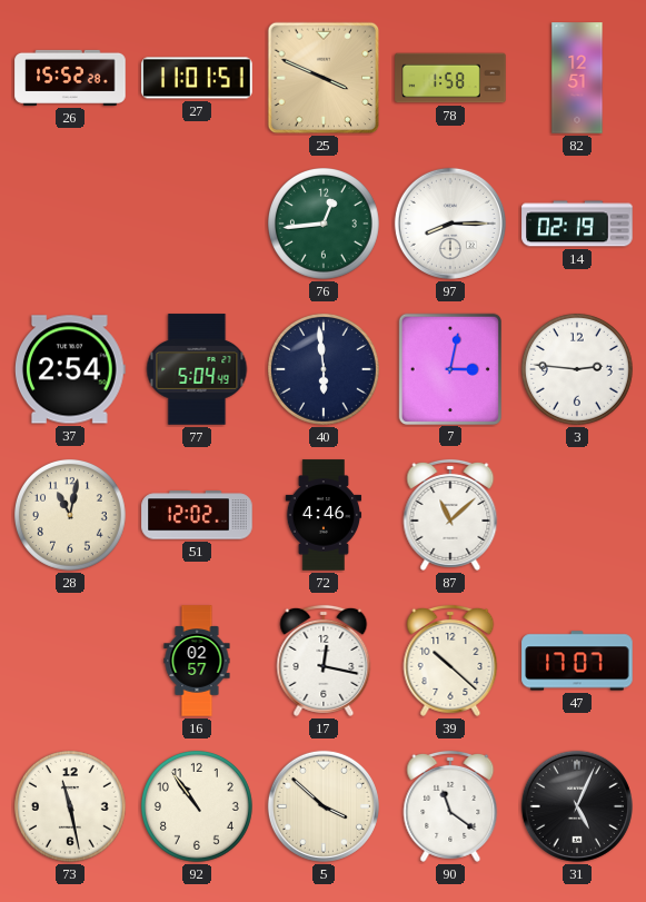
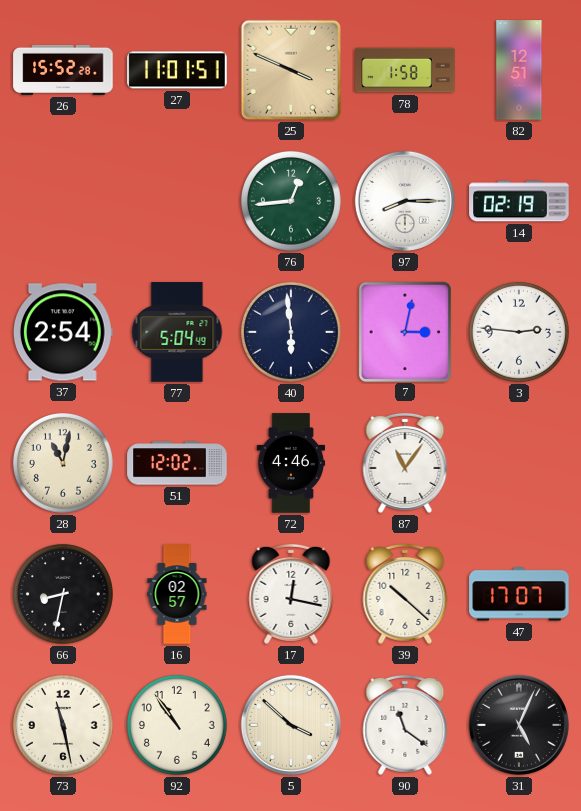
87: 11:08 -> 11:06 (405, 463)
66: none -> 8:32 (63, 594)
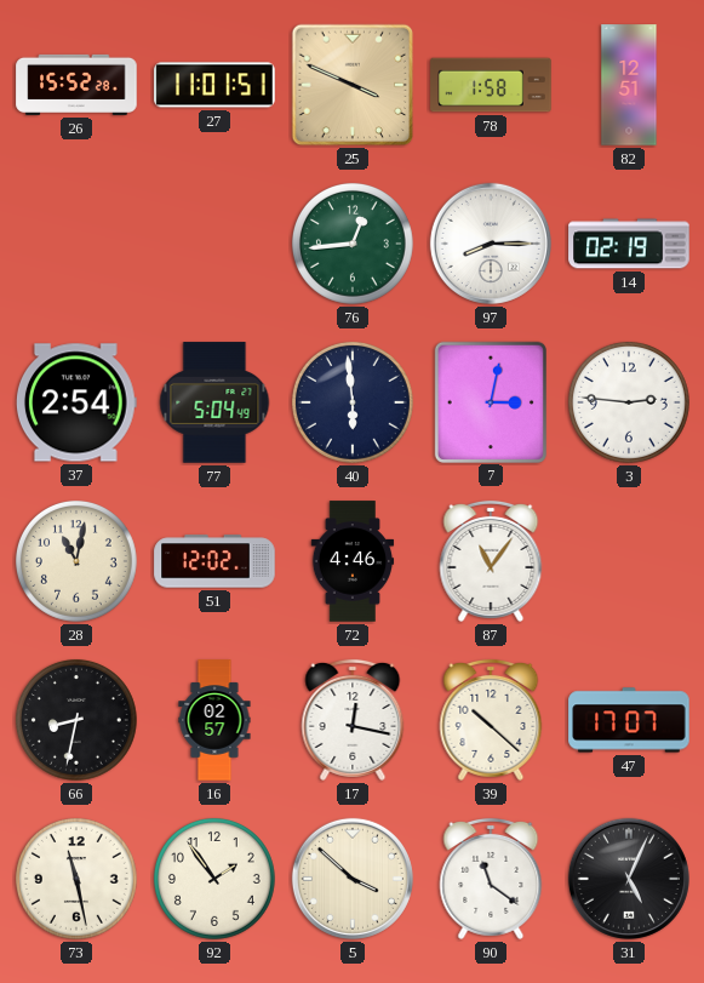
92: 10:54 -> 1:54 (214, 879)
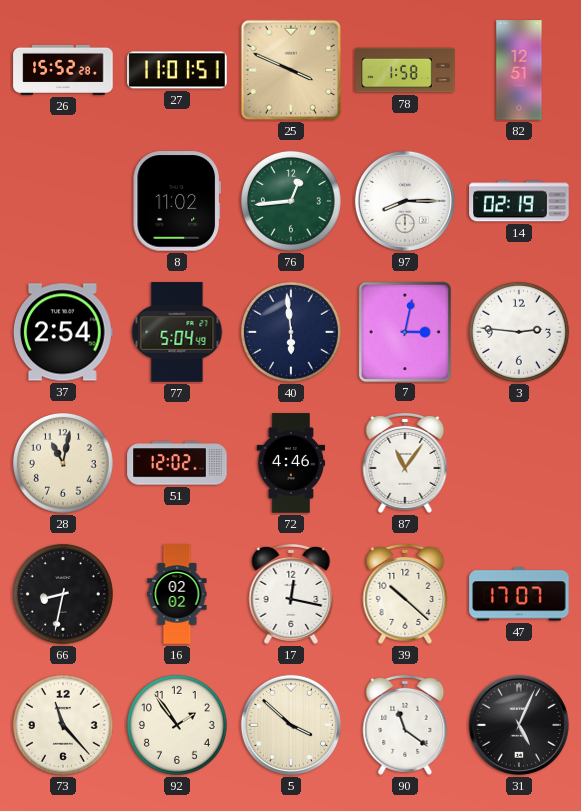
8: none -> 11:02 (176, 201)
16: 02:57 -> 02:02 (177, 594)
73: 11:28 -> 11:23 (63, 725)
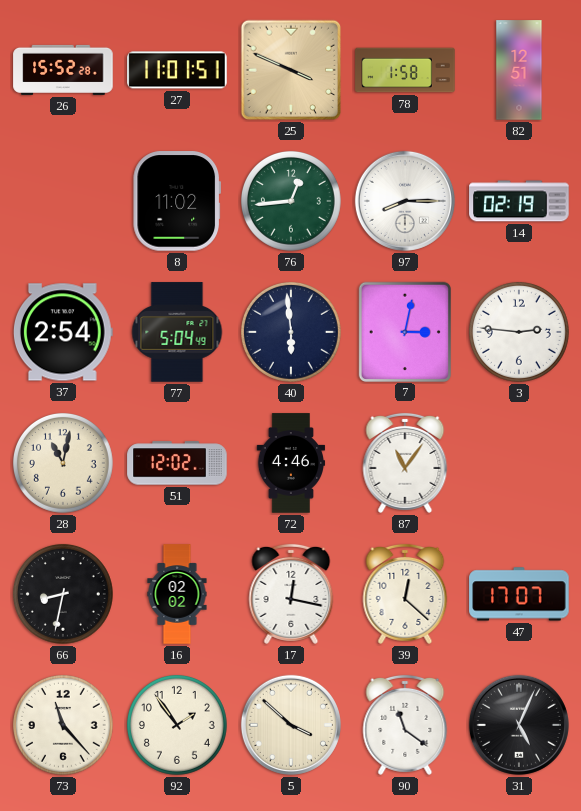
39: 10:22 -> 12:22 (405, 594)
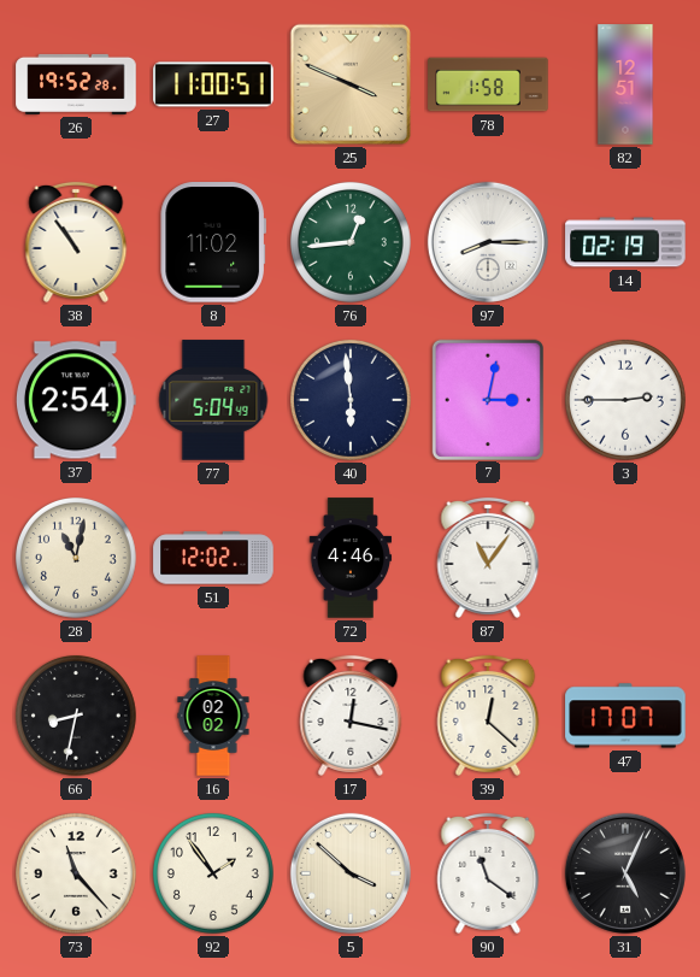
26: 15:52 -> 19:52 (76, 84)
27: 11:01 -> 11:00 (213, 84)
38: none -> 10:54 (76, 242)
3: 2:46 -> 2:45 (625, 400)
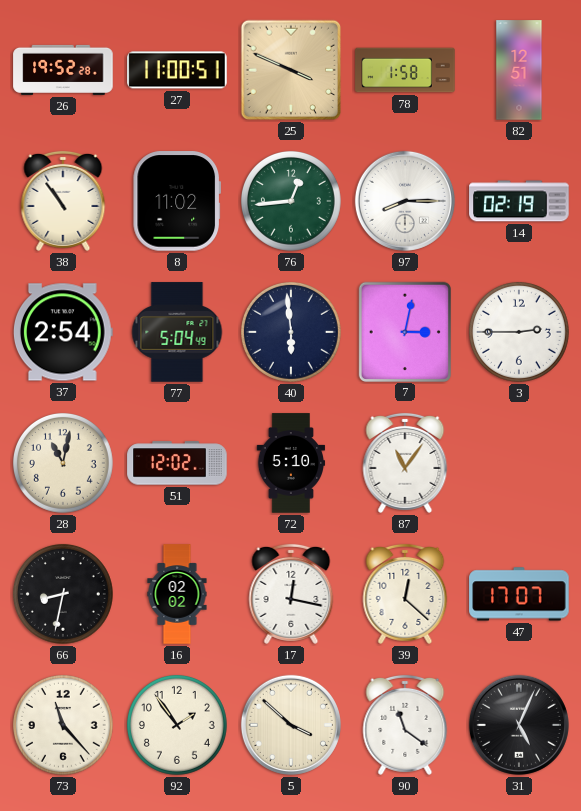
72: 4:46 -> 5:10 (291, 463)
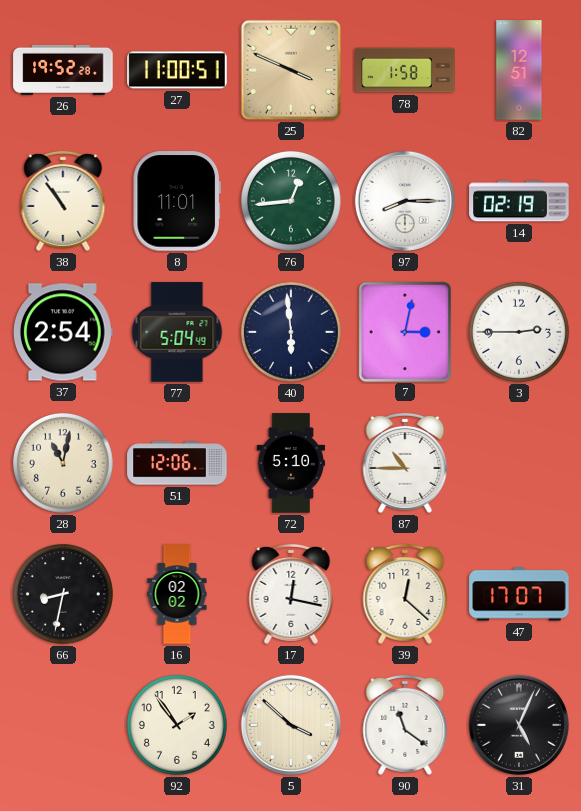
8: 11:02 -> 11:01 (176, 201)
51: 12:02 -> 12:06 (177, 463)
87: 11:06 -> 10:45 (405, 463)
73: 11:23 -> none (63, 725)
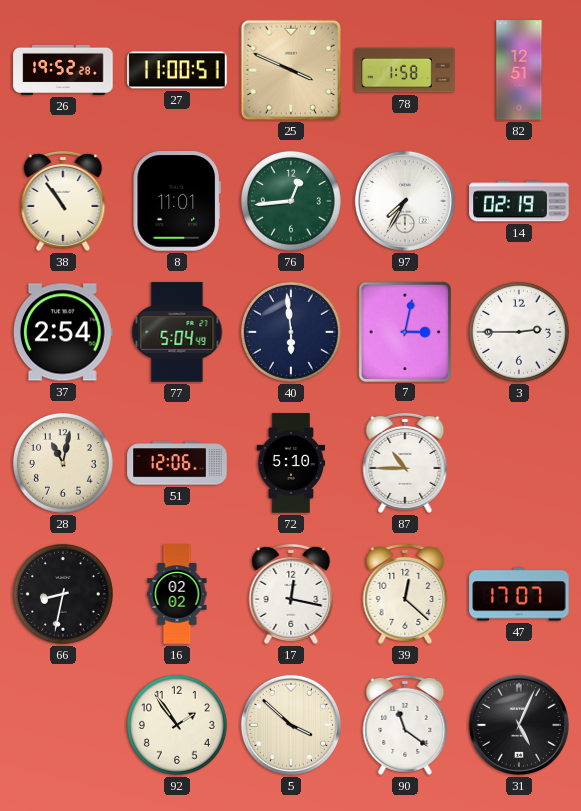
97: 8:15 -> 7:35 (405, 201)
